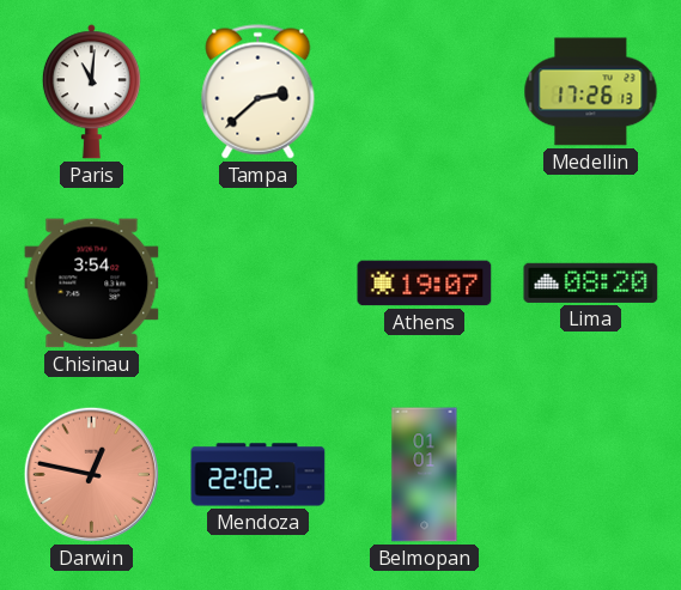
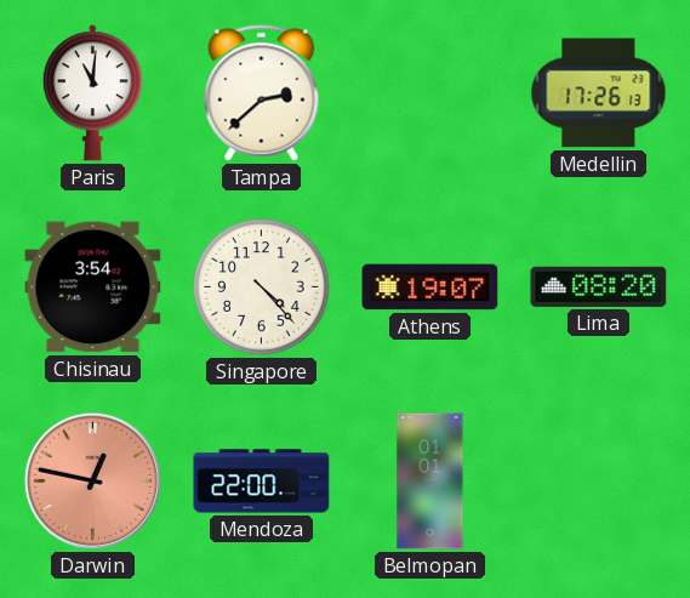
Singapore: none -> 4:23 (262, 287)
Mendoza: 22:02 -> 22:00 (262, 482)
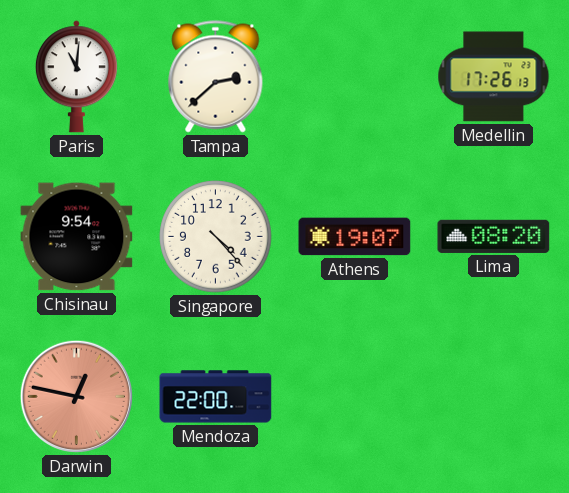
Chisinau: 3:54 -> 9:54 (77, 237)
Belmopan: 01:01 -> none (430, 482)
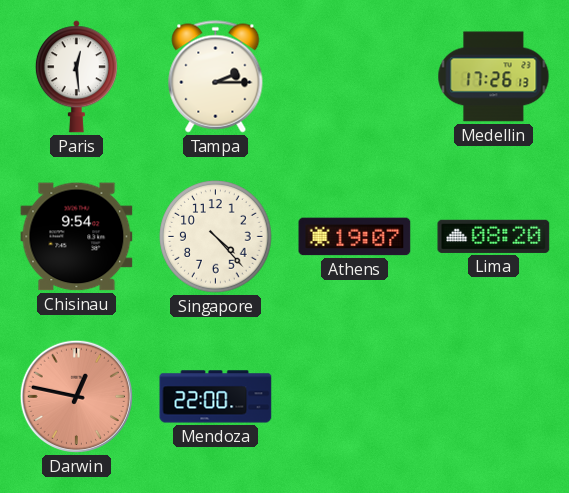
Paris: 11:01 -> 12:29 (76, 77)
Tampa: 2:38 -> 2:15 (216, 77)
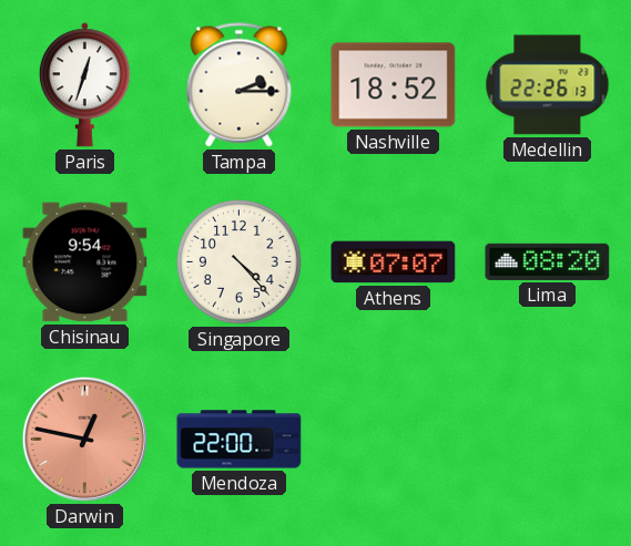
Paris: 12:29 -> 12:33 (84, 85)
Nashville: none -> 18:52 (394, 85)
Medellin: 17:26 -> 22:26 (548, 85)
Athens: 19:07 -> 07:07 (394, 262)
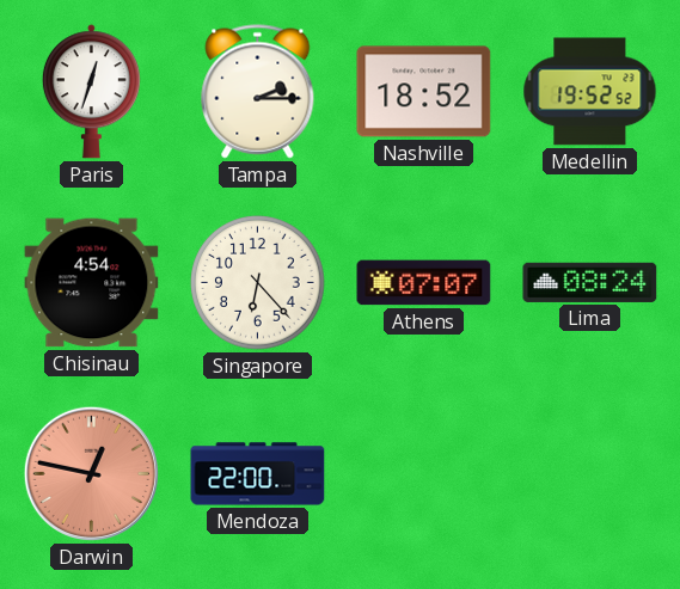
Medellin: 22:26 -> 19:52 (590, 92)
Chisinau: 9:54 -> 4:54 (92, 283)
Singapore: 4:23 -> 6:23 (258, 283)
Lima: 08:20 -> 08:24 (590, 282)
